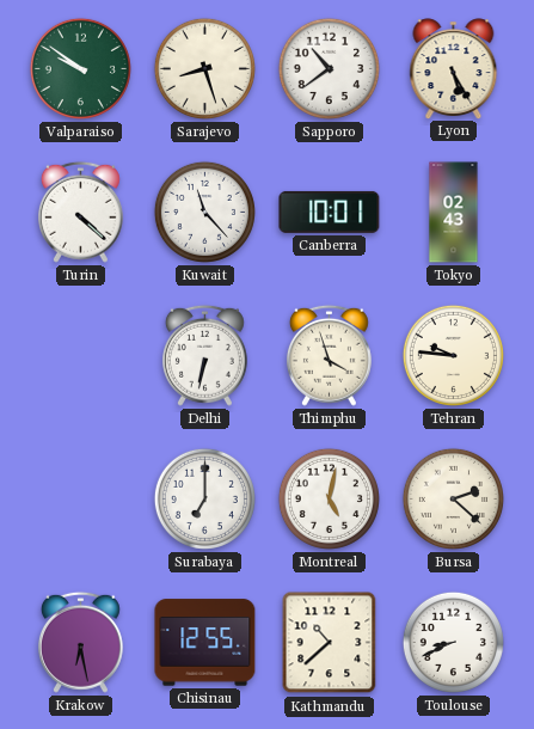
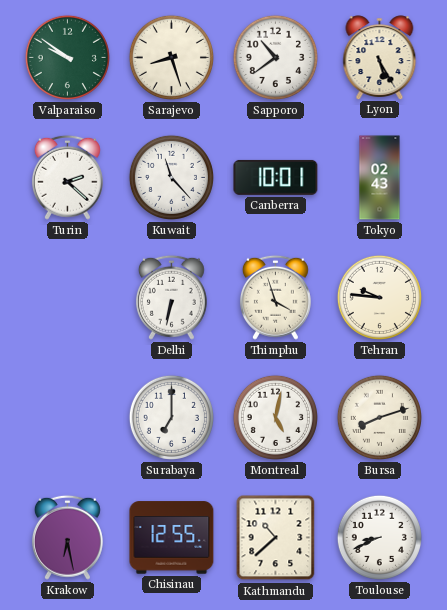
Turin: 4:22 -> 2:22 (67, 177)
Bursa: 2:22 -> 8:12 (379, 417)
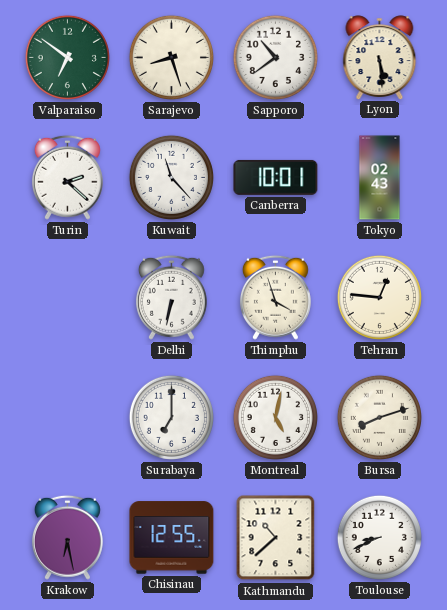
Valparaiso: 9:51 -> 6:51 (67, 57)
Lyon: 5:25 -> 5:29 (380, 57)
Tehran: 9:46 -> 12:46 (379, 297)
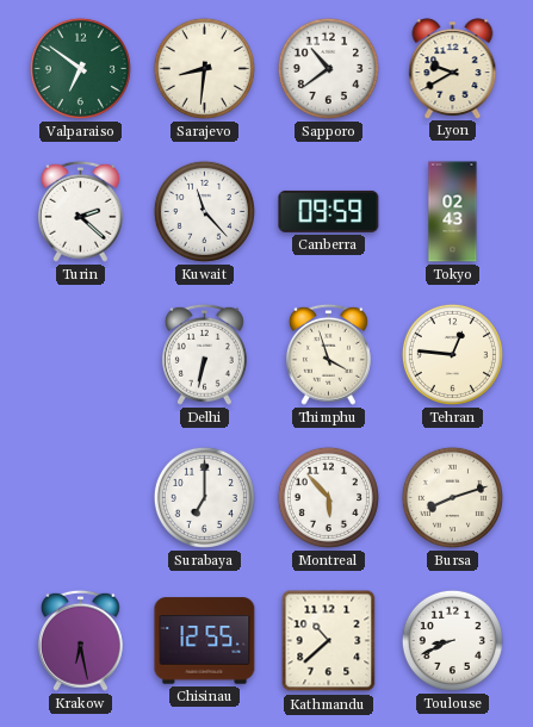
Sarajevo: 8:27 -> 8:31 (204, 68)
Lyon: 5:29 -> 9:40 (453, 68)
Canberra: 10:01 -> 09:59 (329, 211)
Montreal: 5:02 -> 5:53 (328, 497)
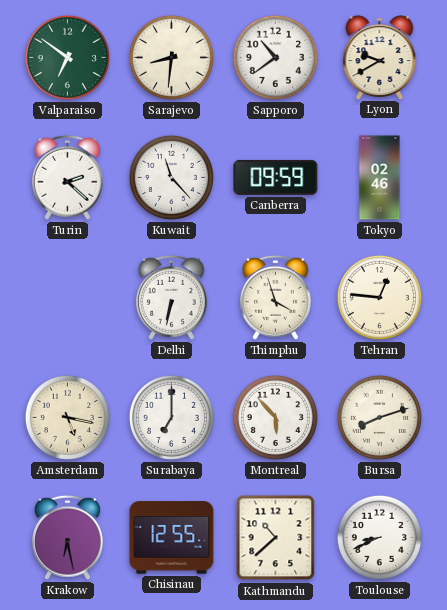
Tokyo: 02:43 -> 02:46 (380, 178)
Amsterdam: none -> 5:17 (67, 417)
